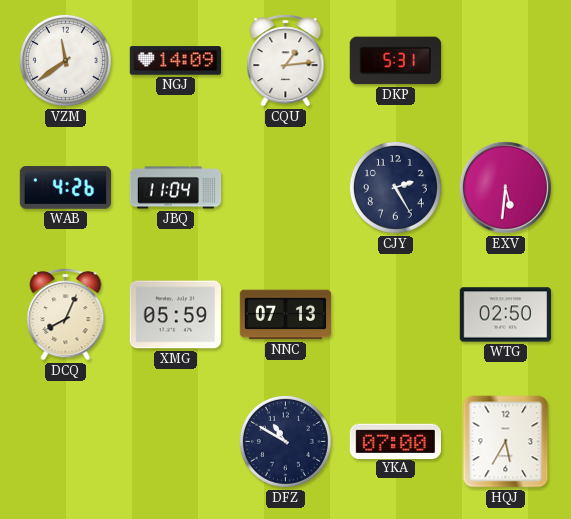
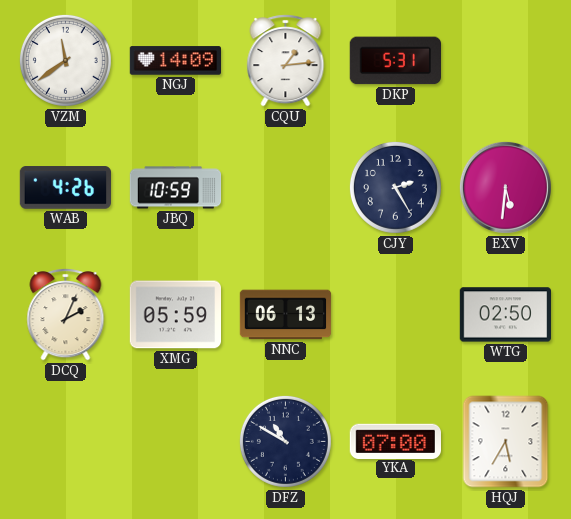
JBQ: 11:04 -> 10:59 (176, 188)
DCQ: 8:04 -> 2:04 (66, 315)
NNC: 07:13 -> 06:13 (286, 315)
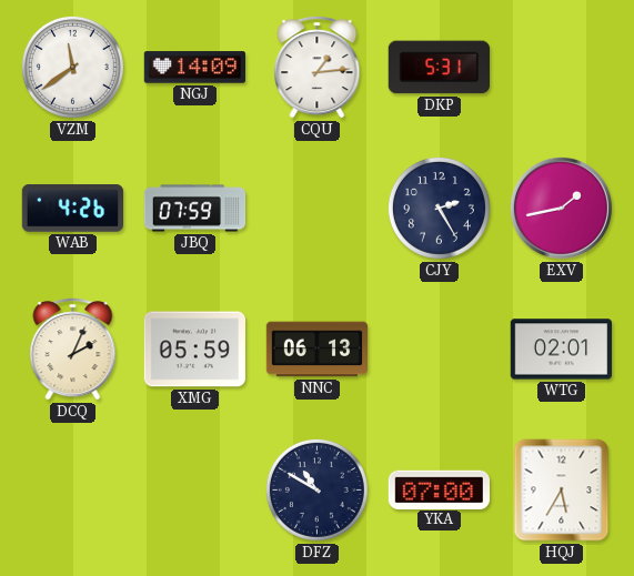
JBQ: 10:59 -> 07:59 (195, 209)
EXV: 5:31 -> 1:43 (561, 208)
WTG: 02:50 -> 02:01 (561, 350)
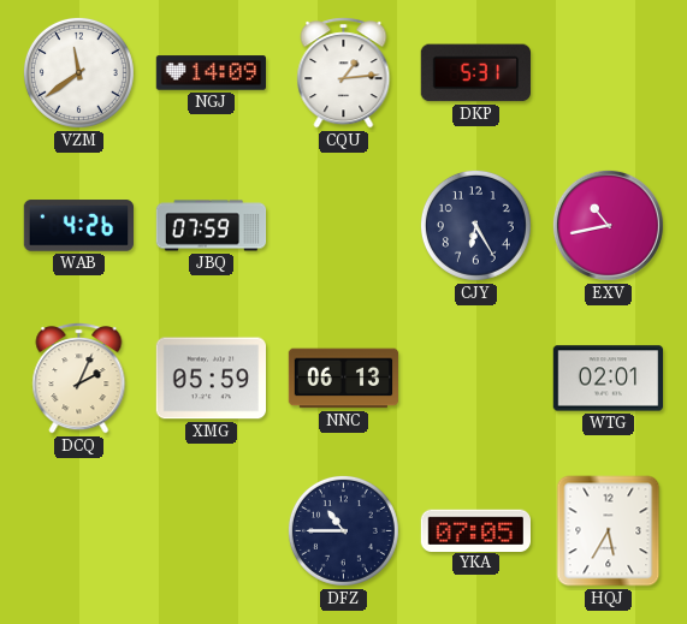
CJY: 2:25 -> 6:25 (475, 225)
EXV: 1:43 -> 10:43 (608, 225)
DFZ: 10:50 -> 10:45 (343, 530)
YKA: 07:00 -> 07:05 (475, 530)
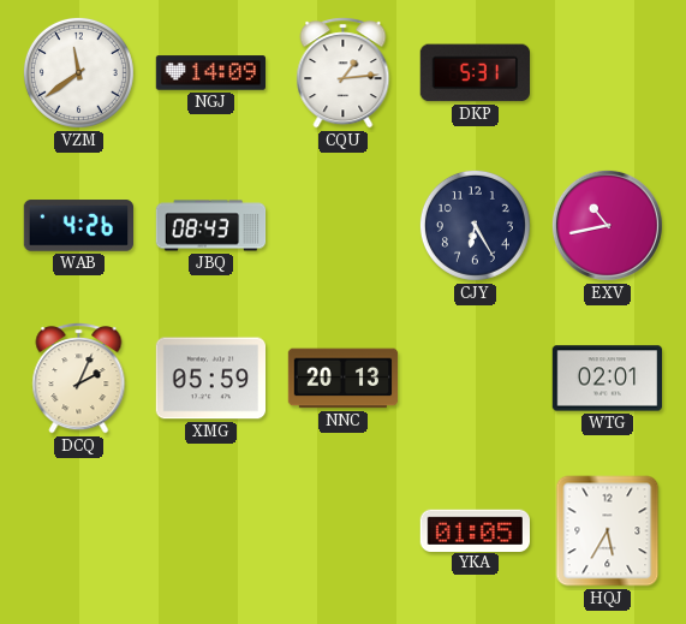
JBQ: 07:59 -> 08:43 (211, 226)
NNC: 06:13 -> 20:13 (344, 379)
DFZ: 10:45 -> none (343, 530)
YKA: 07:05 -> 01:05 (475, 530)
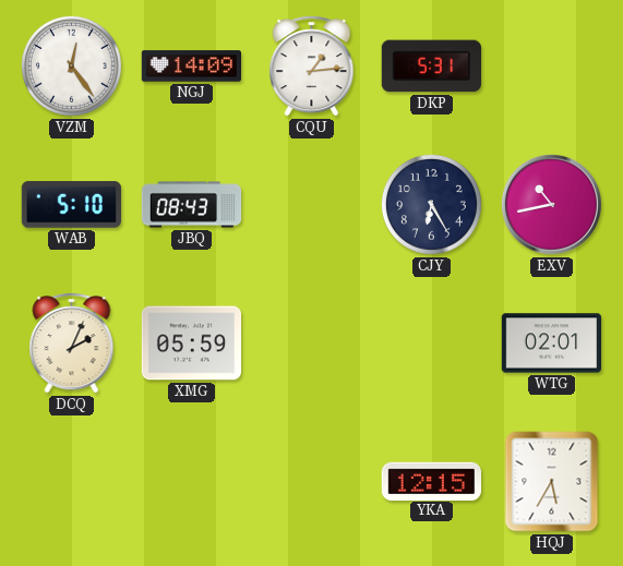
VZM: 11:39 -> 12:24 (71, 65)
WAB: 4:26 -> 5:10 (71, 205)
NNC: 20:13 -> none (344, 379)
YKA: 01:05 -> 12:15 (431, 481)
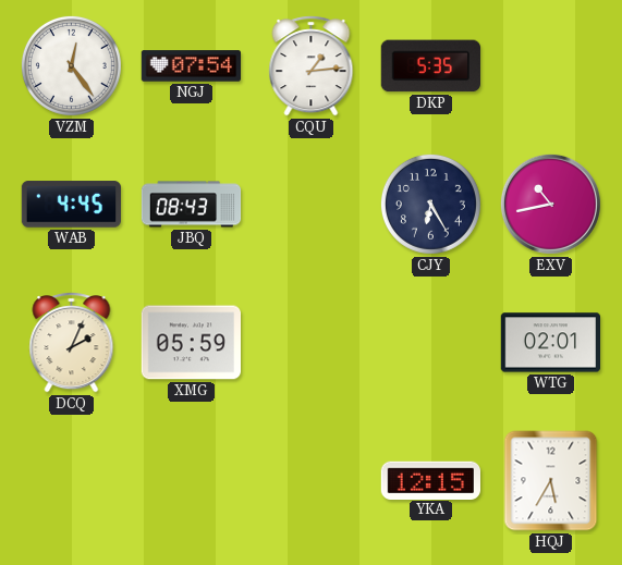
NGJ: 14:09 -> 07:54 (191, 66)
DKP: 5:31 -> 5:35 (430, 66)
WAB: 5:10 -> 4:45 (71, 205)
